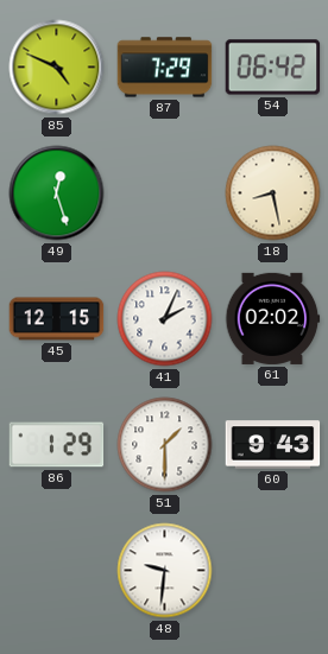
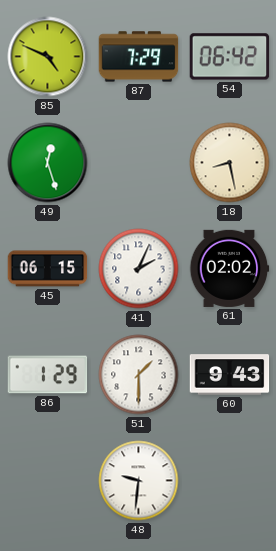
45: 12:15 -> 06:15 (48, 269)
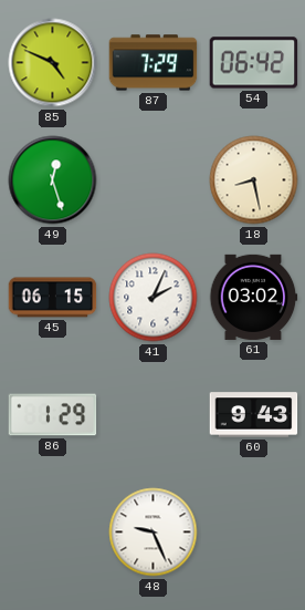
61: 02:02 -> 03:02 (254, 297)
51: 1:30 -> none (139, 375)
48: 9:31 -> 9:26 (154, 533)
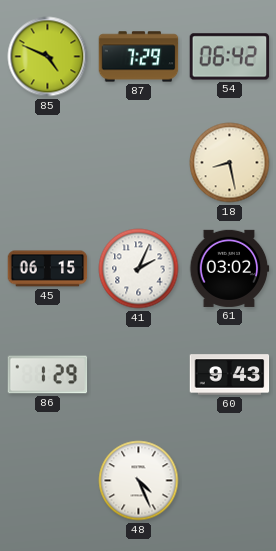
49: 12:27 -> none (53, 180)
48: 9:26 -> 4:26 (139, 481)
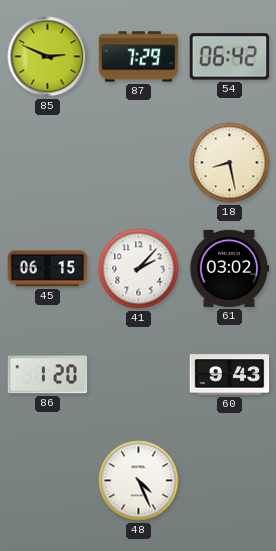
85: 4:49 -> 2:49 (48, 57)
41: 2:04 -> 2:07 (139, 269)
86: 1:29 -> 1:20 (48, 375)
